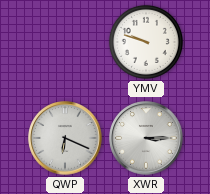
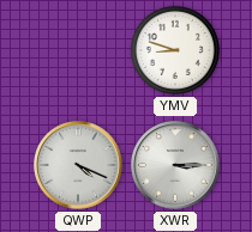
YMV: 9:48 -> 8:48 (175, 50)
QWP: 6:19 -> 4:19 (78, 165)
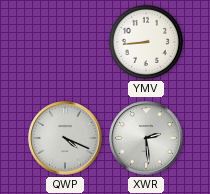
YMV: 8:48 -> 8:44 (146, 42)
XWR: 3:15 -> 2:29 (146, 138)
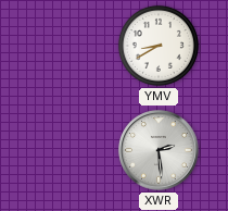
YMV: 8:44 -> 8:40 (159, 46)
QWP: 4:19 -> none (65, 138)
